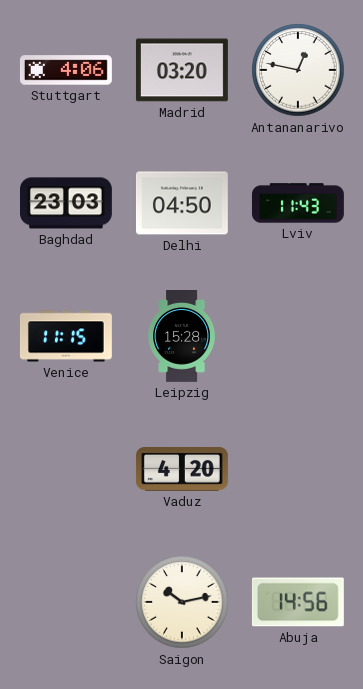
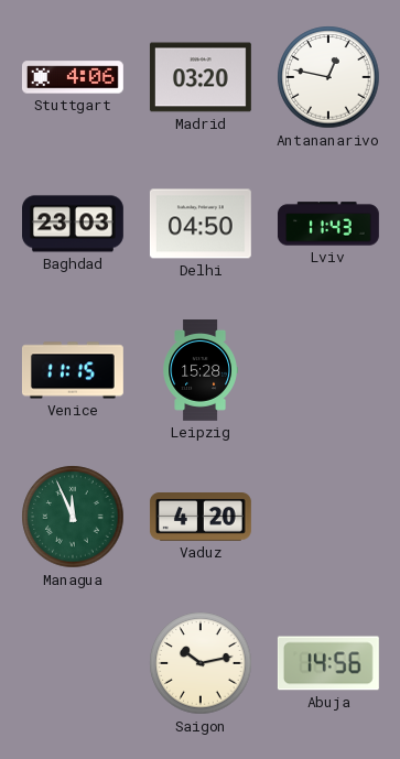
Managua: none -> 11:56 (73, 517)
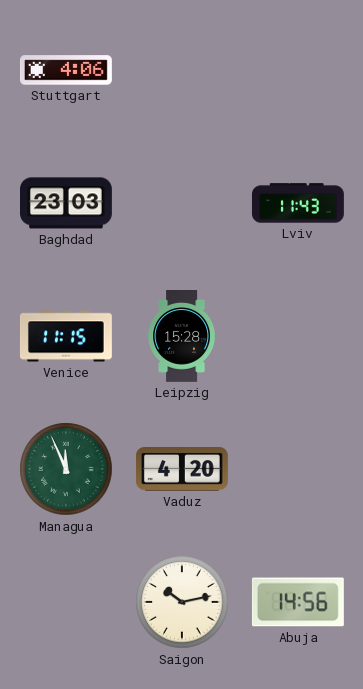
Madrid: 03:20 -> none (201, 77)
Antananarivo: 12:47 -> none (328, 77)
Delhi: 04:50 -> none (201, 224)
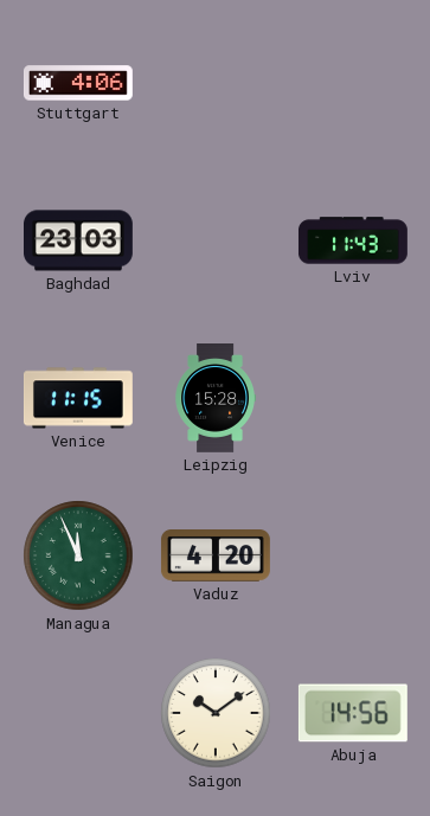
Saigon: 10:13 -> 10:09 (216, 713)
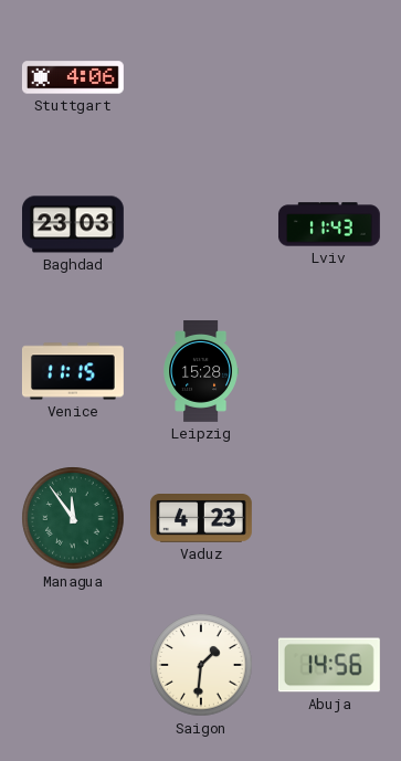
Managua: 11:56 -> 11:54 (73, 518)
Vaduz: 4:20 -> 4:23 (201, 519)
Saigon: 10:09 -> 1:31 (201, 665)
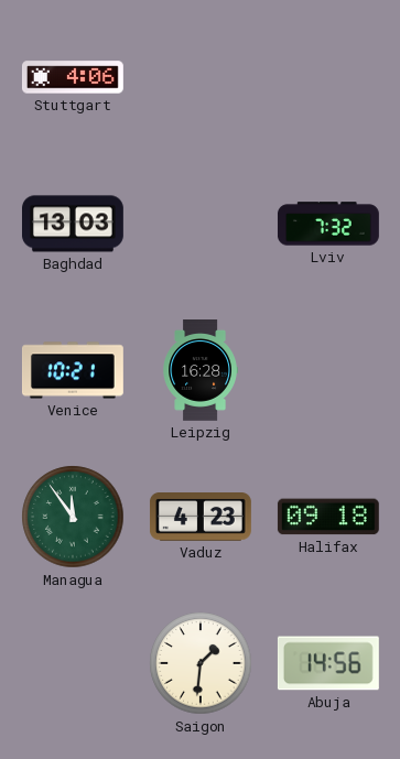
Baghdad: 23:03 -> 13:03 (74, 224)
Lviv: 11:43 -> 7:32 (328, 224)
Venice: 11:15 -> 10:21 (73, 370)
Leipzig: 15:28 -> 16:28 (199, 371)
Halifax: none -> 09:18 (328, 517)
